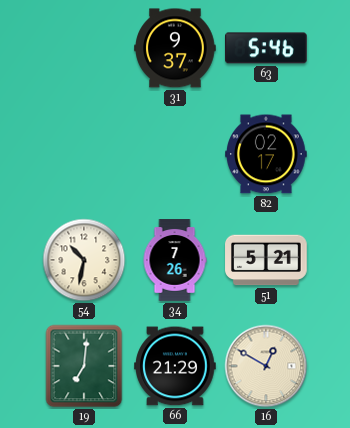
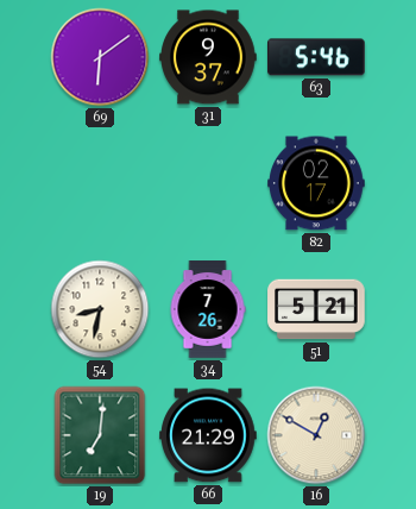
69: none -> 6:09 (100, 57)
54: 10:32 -> 8:32 (100, 309)
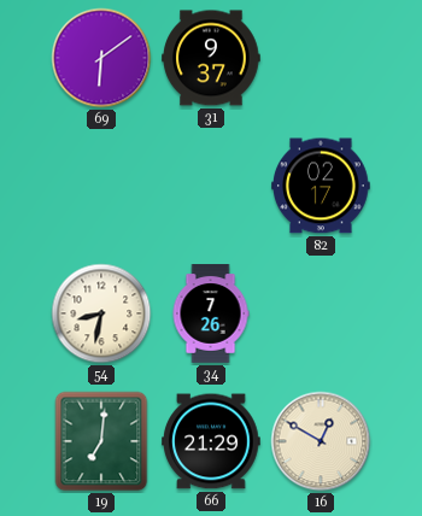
63: 5:46 -> none (317, 57)
51: 5:21 -> none (316, 309)
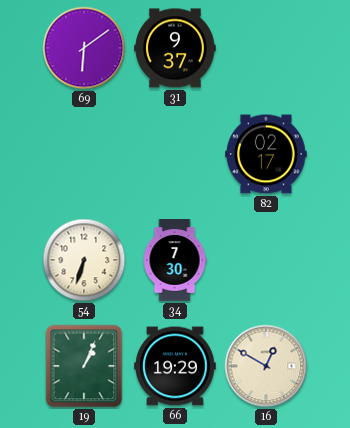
54: 8:32 -> 6:33 (84, 260)
34: 7:26 -> 7:30 (175, 260)
19: 7:01 -> 1:04 (84, 366)
66: 21:29 -> 19:29 (175, 366)
